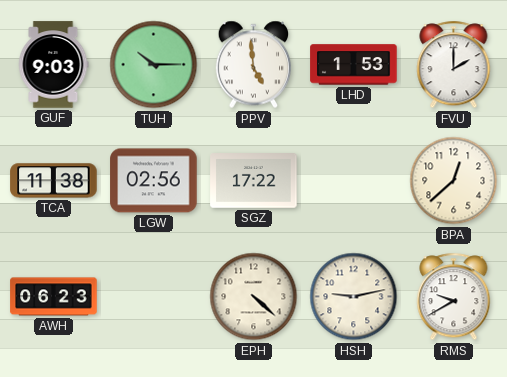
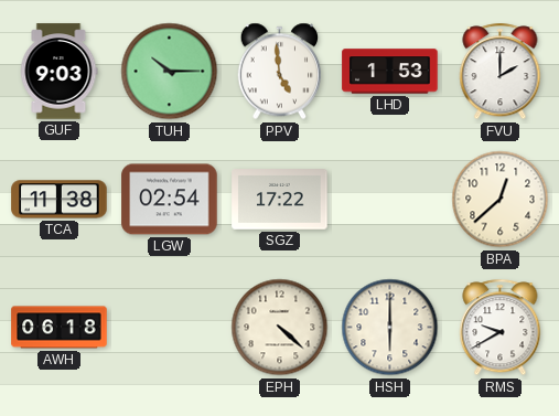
LGW: 02:56 -> 02:54 (170, 200)
AWH: 06:23 -> 06:18 (60, 328)
HSH: 9:13 -> 6:00 (390, 328)
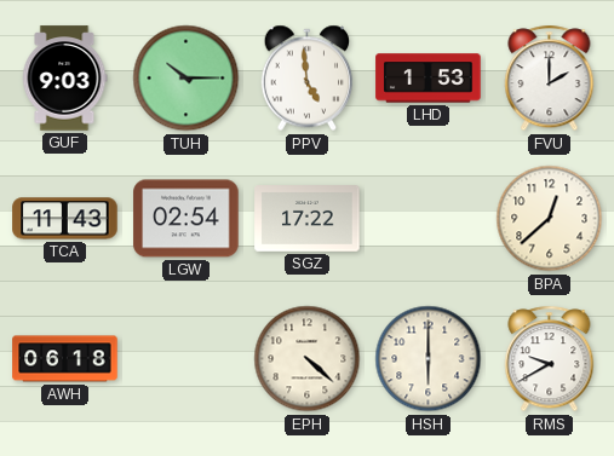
TCA: 11:38 -> 11:43 (65, 219)
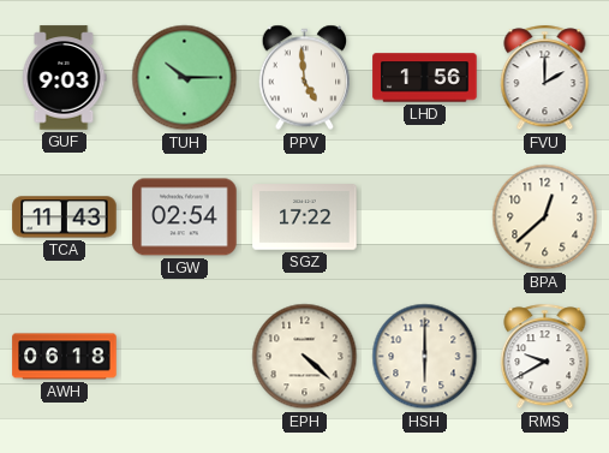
LHD: 1:53 -> 1:56 (425, 78)
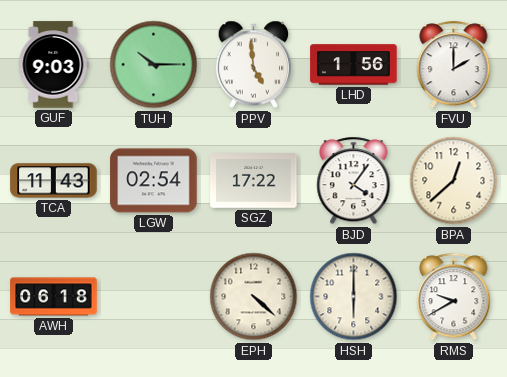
BJD: none -> 4:06 (354, 181)
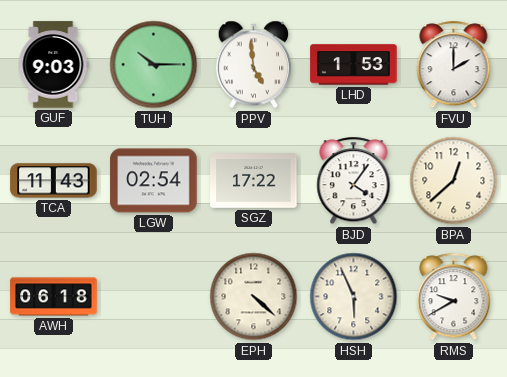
LHD: 1:56 -> 1:53 (354, 65)
HSH: 6:00 -> 5:56 (354, 297)
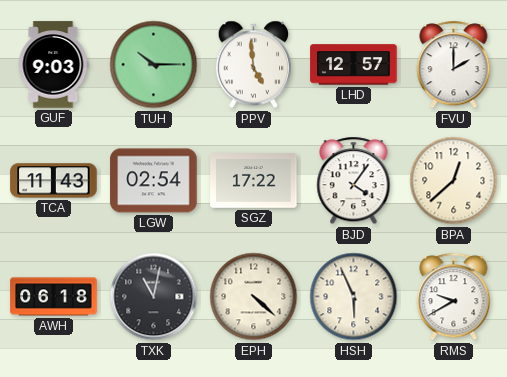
LHD: 1:53 -> 12:57 (354, 65)
TXK: none -> 11:02 (154, 297)
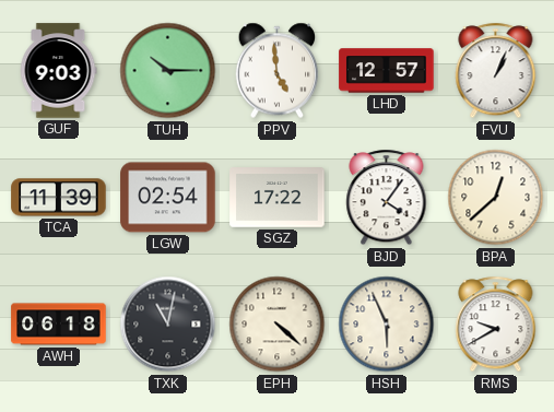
FVU: 2:00 -> 1:04 (496, 71)
TCA: 11:43 -> 11:39 (59, 198)
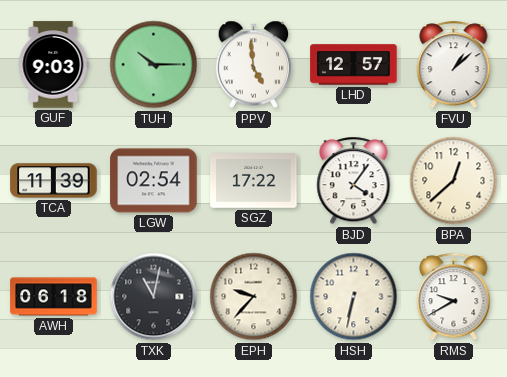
FVU: 1:04 -> 1:08 (454, 65)
EPH: 4:22 -> 9:37 (254, 297)
HSH: 5:56 -> 6:32 (354, 297)
